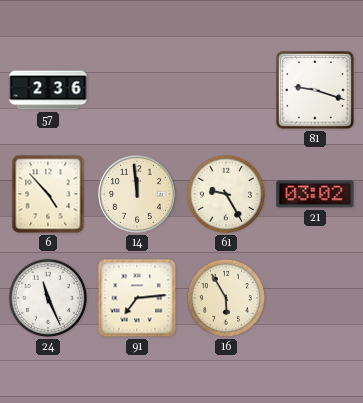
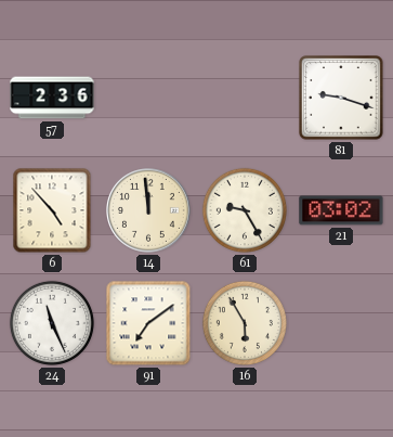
91: 7:14 -> 7:09 (148, 323)
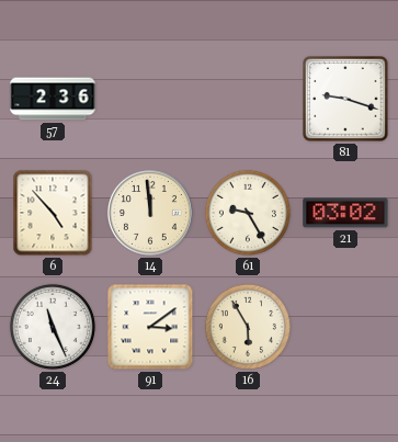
91: 7:09 -> 3:09 (150, 327)
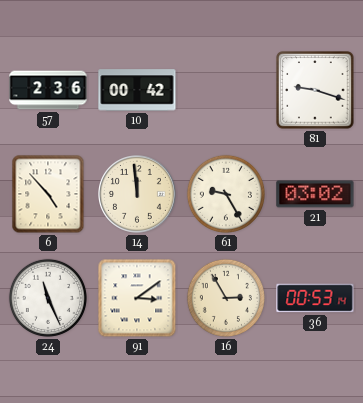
10: none -> 00:42 (137, 90)
16: 5:55 -> 2:55 (226, 298)
36: none -> 00:53 (315, 298)
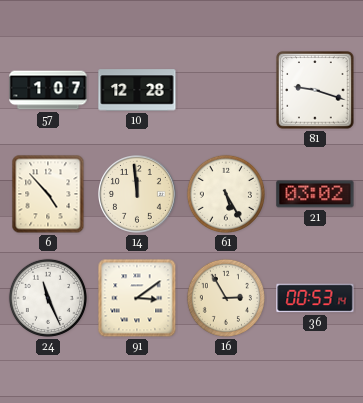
57: 2:36 -> 1:07 (48, 90)
10: 00:42 -> 12:28 (137, 90)
61: 9:25 -> 5:25 (226, 194)
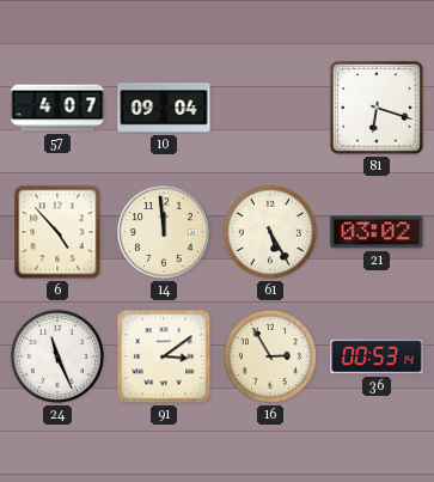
57: 1:07 -> 4:07 (57, 108)
10: 12:28 -> 09:04 (164, 108)
81: 9:18 -> 6:18 (377, 108)
